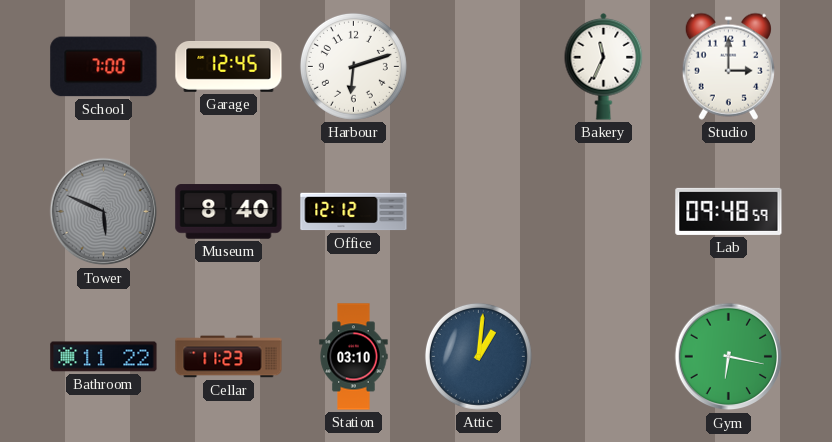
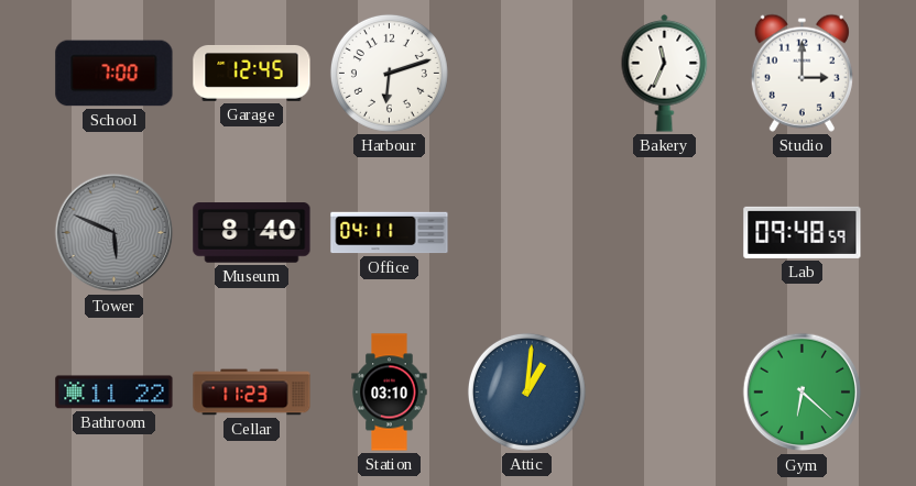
Office: 12:12 -> 04:11 (390, 233)
Gym: 6:17 -> 6:22 (803, 393)
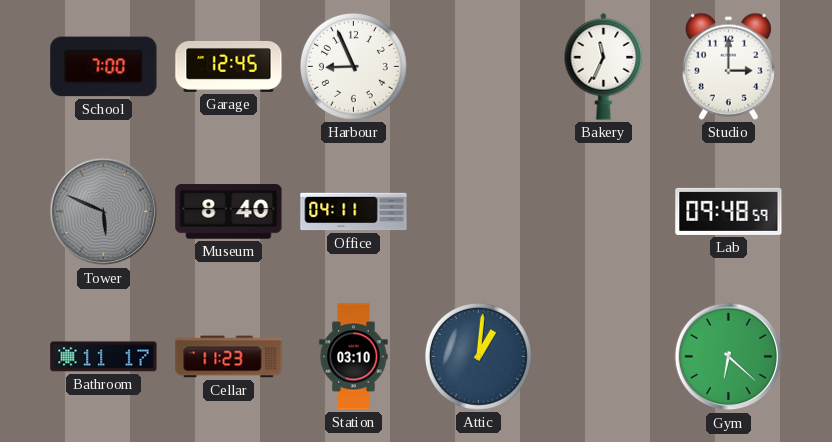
Harbour: 6:12 -> 8:56 (353, 66)
Bathroom: 11:22 -> 11:17 (104, 357)
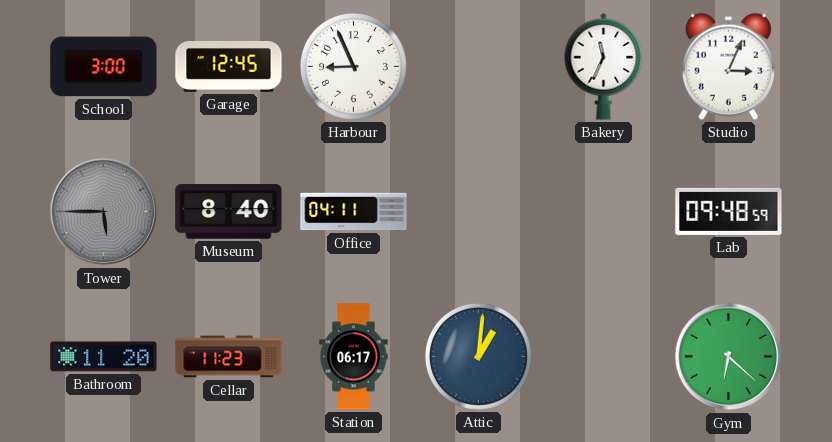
School: 7:00 -> 3:00 (104, 67)
Studio: 3:00 -> 3:04 (728, 66)
Tower: 5:49 -> 5:45 (104, 212)
Bathroom: 11:17 -> 11:20 (104, 357)
Station: 03:10 -> 06:17 (354, 357)
